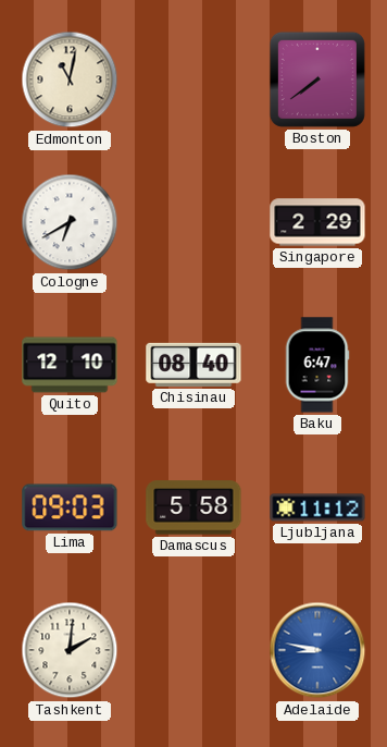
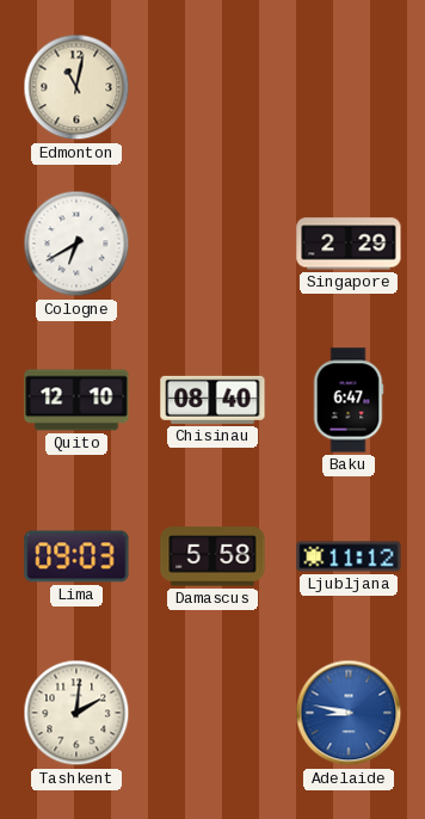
Boston: 7:39 -> none (317, 79)
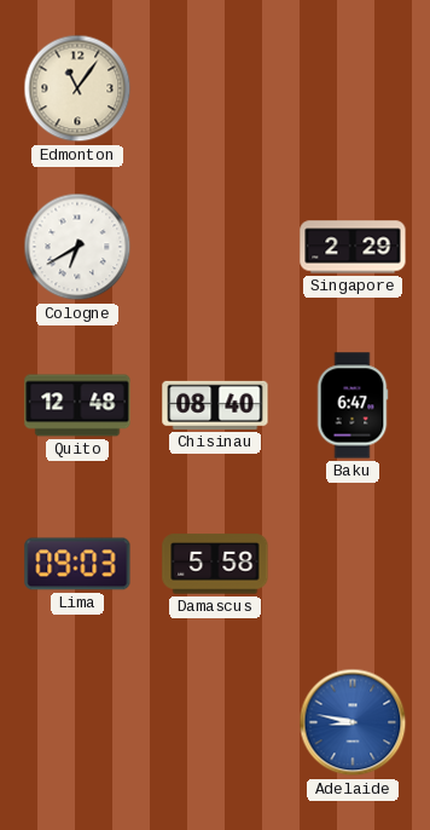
Edmonton: 11:02 -> 11:06 (77, 88)
Quito: 12:10 -> 12:48 (77, 405)
Ljubljana: 11:12 -> none (349, 556)
Tashkent: 2:01 -> none (76, 713)
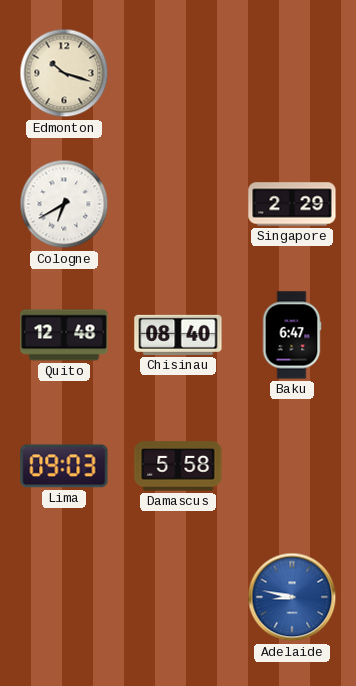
Edmonton: 11:06 -> 10:18 (64, 73)
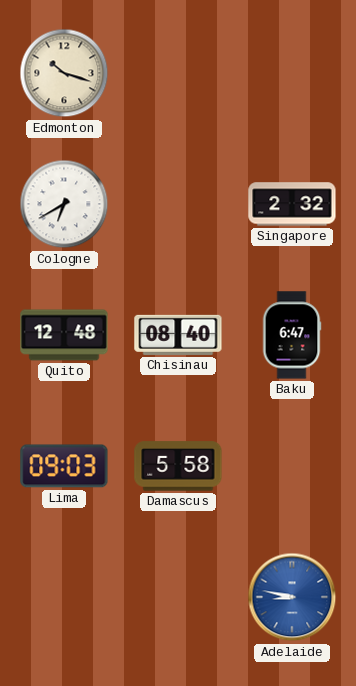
Singapore: 2:29 -> 2:32 (292, 204)
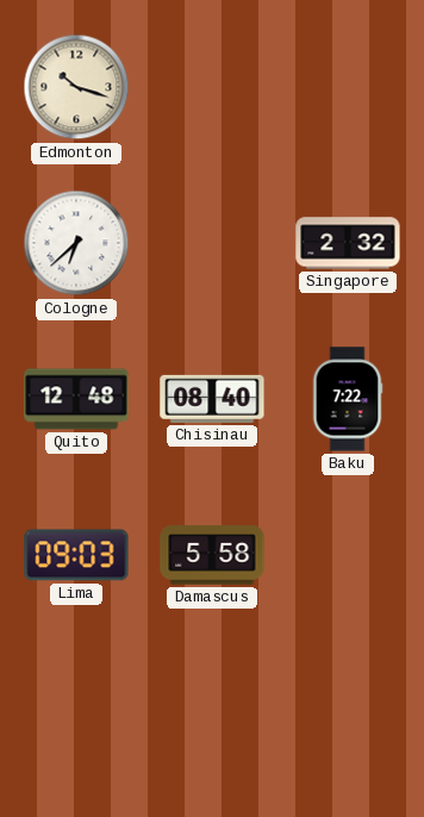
Cologne: 6:40 -> 6:38 (76, 243)
Baku: 6:47 -> 7:22 (348, 399)
Adelaide: 8:47 -> none (292, 597)
